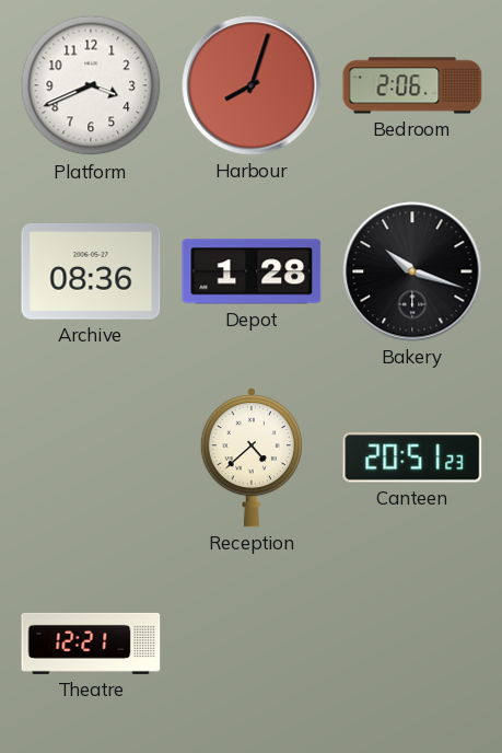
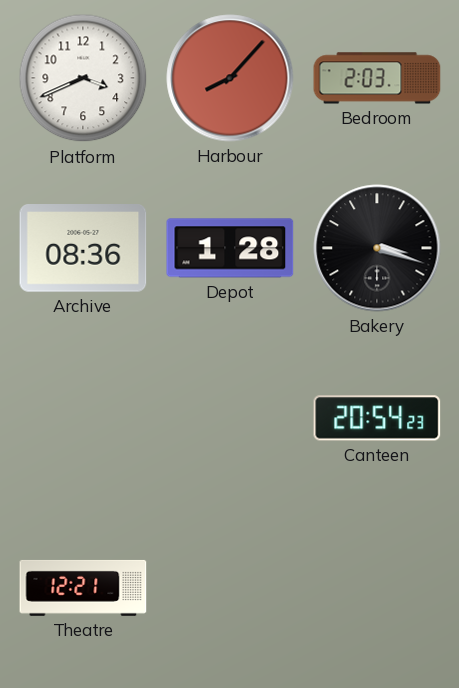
Harbour: 8:03 -> 8:07 (230, 78)
Bedroom: 2:06 -> 2:03 (377, 78)
Bakery: 10:18 -> 3:18 (377, 248)
Reception: 4:38 -> none (252, 457)
Canteen: 20:51 -> 20:54 (377, 418)
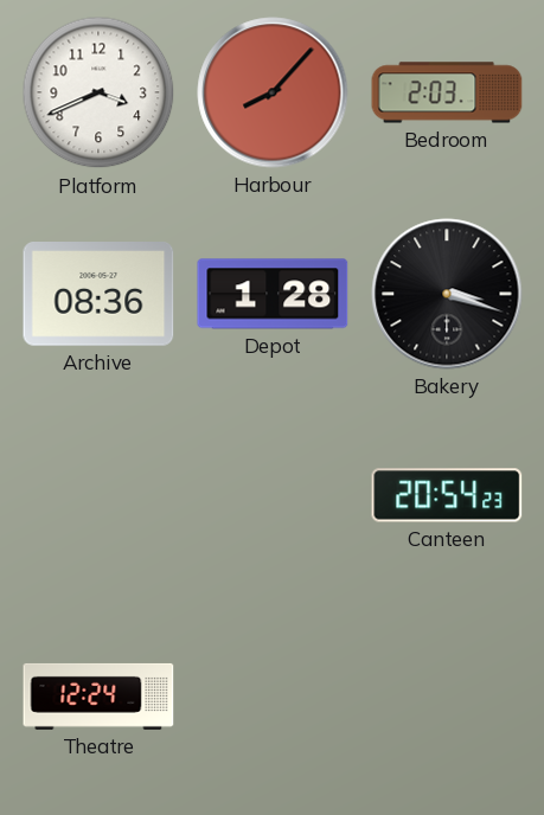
Theatre: 12:21 -> 12:24 (98, 697)
